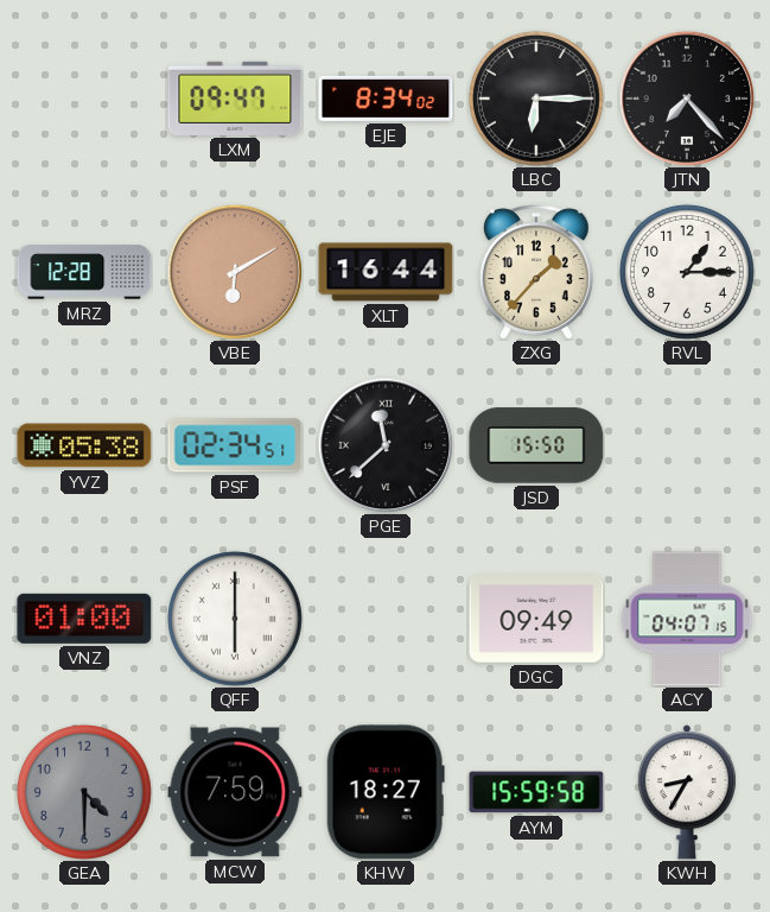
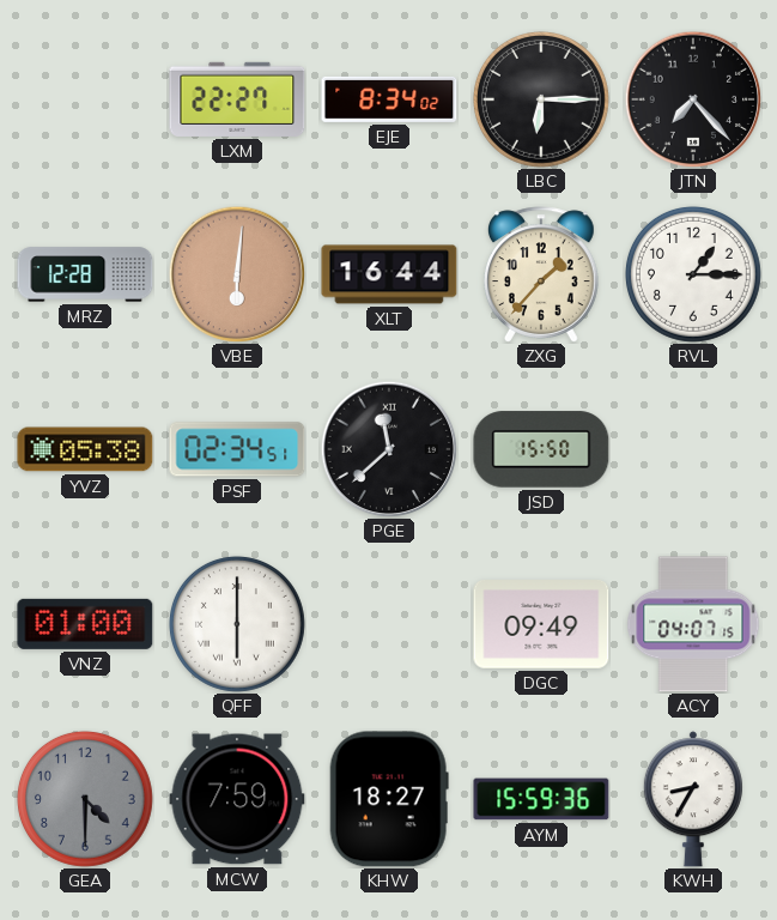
LXM: 09:47 -> 22:27 (237, 99)
VBE: 6:10 -> 6:01 (237, 274)
AYM: 15:59:58 -> 15:59:36 (541, 799)
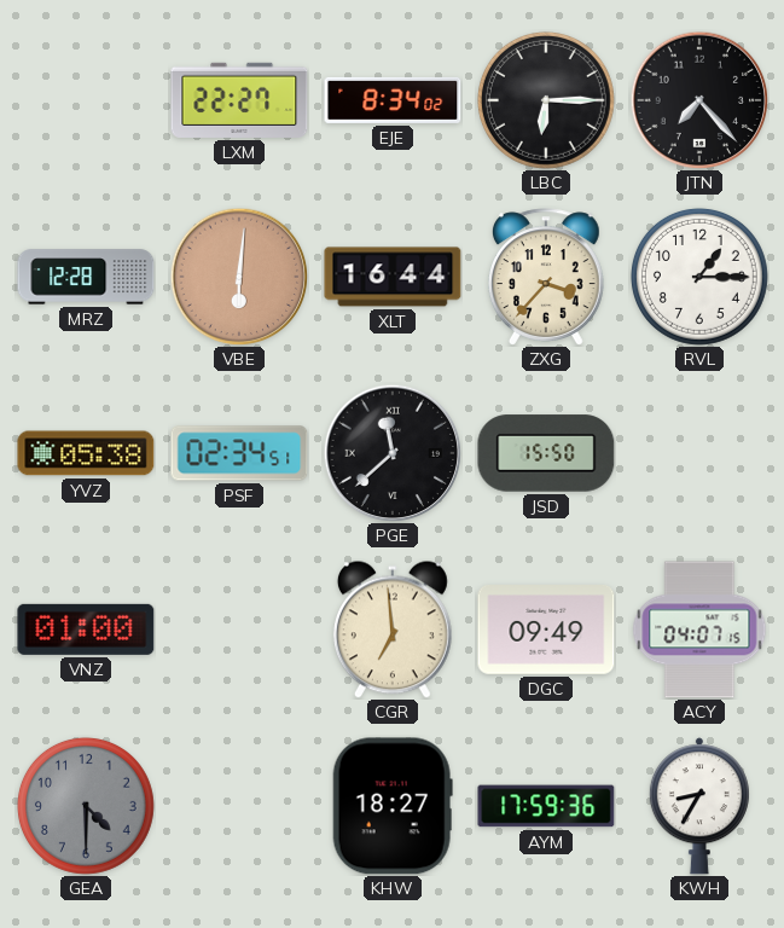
ZXG: 1:37 -> 3:37 (546, 277)
QFF: 6:00 -> none (237, 624)
CGR: none -> 6:59 (393, 630)
MCW: 7:59 -> none (237, 799)
AYM: 15:59 -> 17:59 (546, 806)
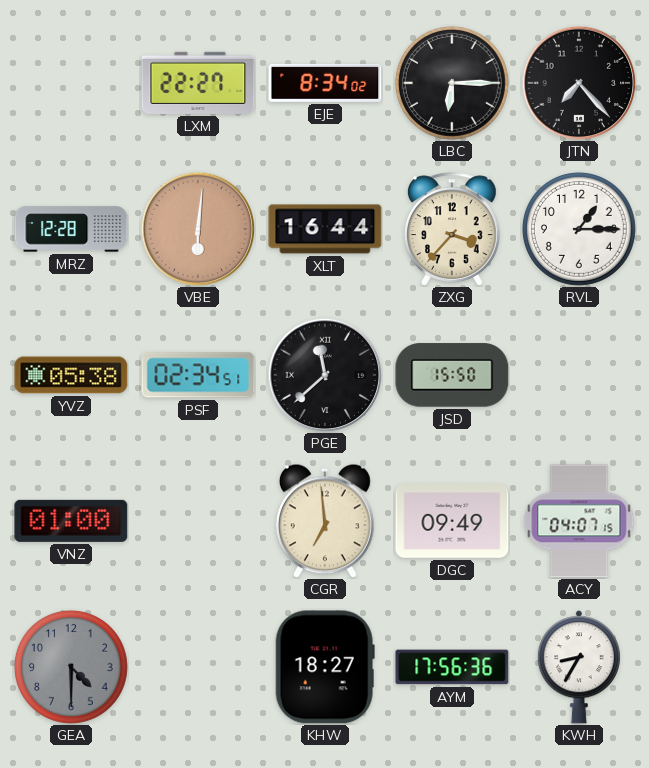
AYM: 17:59 -> 17:56 (452, 667)
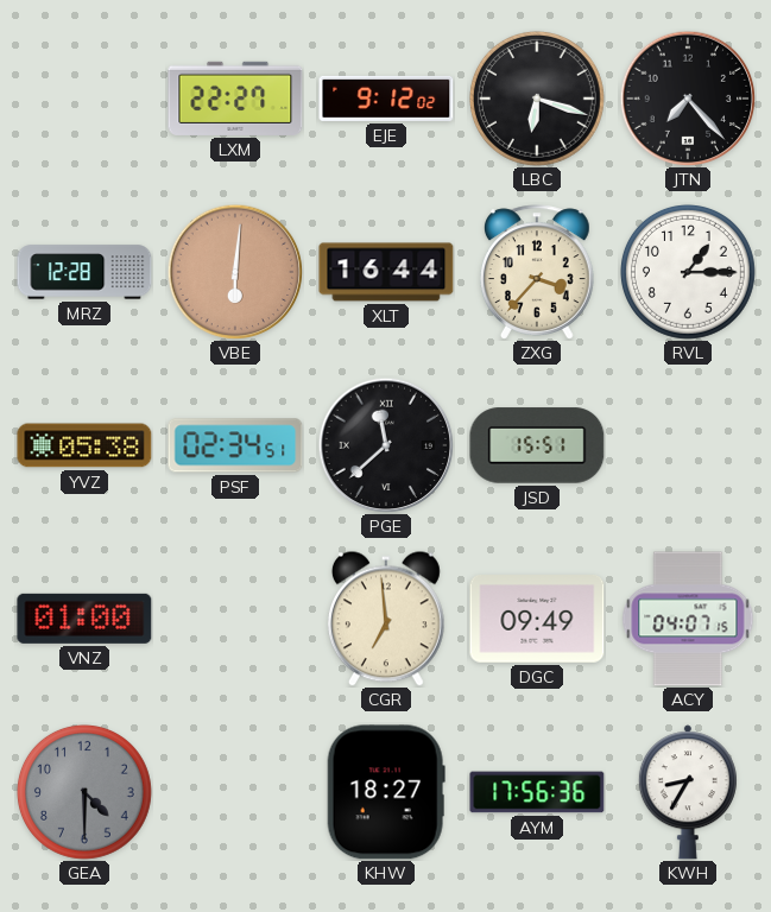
EJE: 8:34 -> 9:12 (386, 99)
LBC: 6:15 -> 6:18 (537, 99)
JSD: 15:50 -> 15:51 (537, 445)
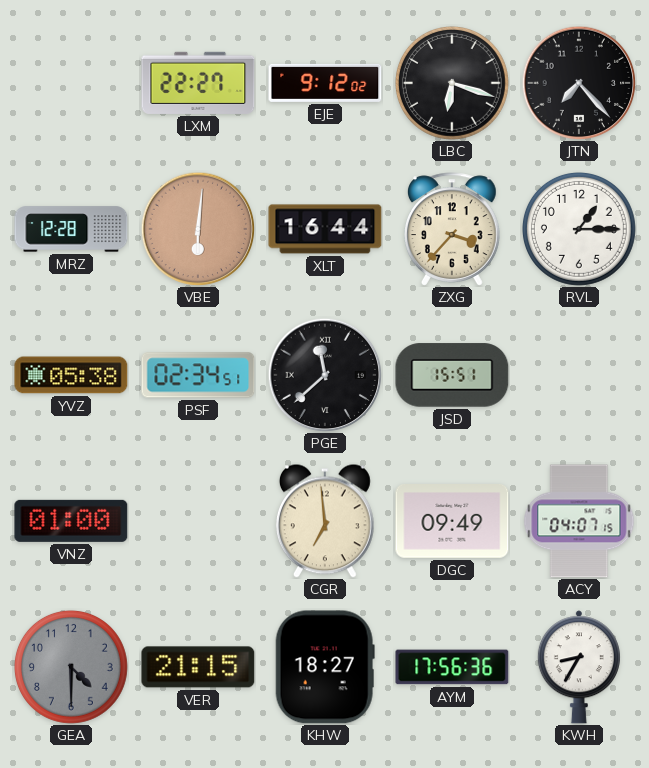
VER: none -> 21:15 (198, 667)
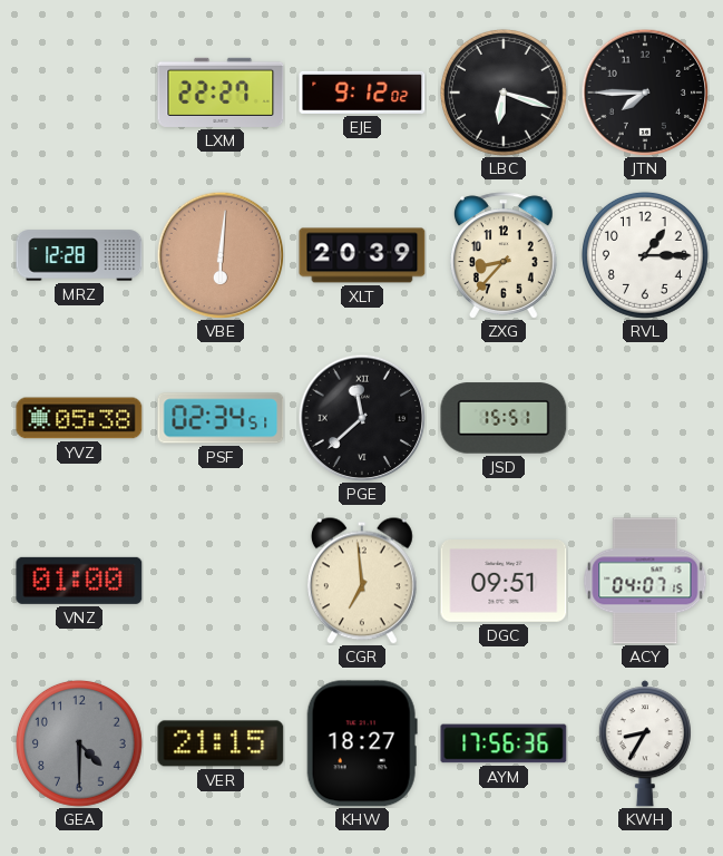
JTN: 7:23 -> 7:45 (645, 93)
XLT: 16:44 -> 20:39 (362, 255)
ZXG: 3:37 -> 8:37 (504, 255)
DGC: 09:49 -> 09:51 (504, 582)
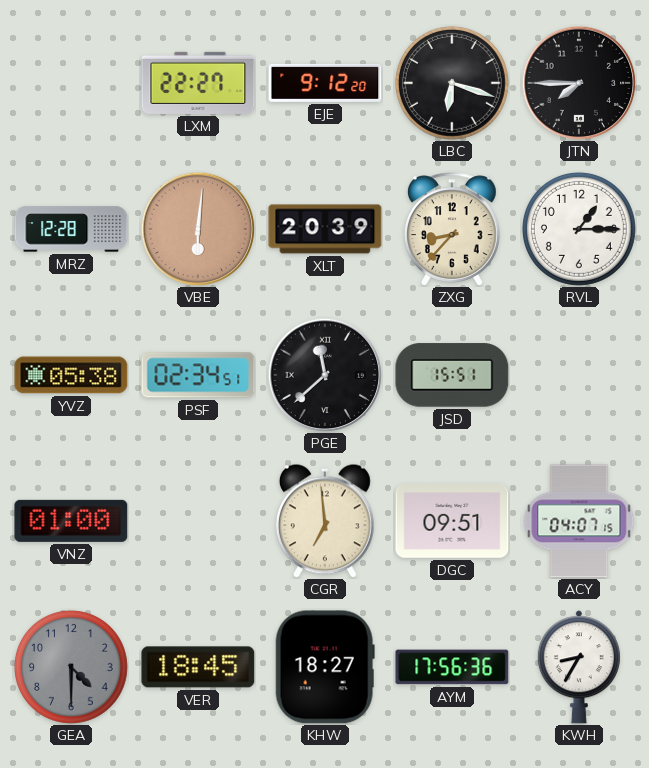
EJE: 9:12:02 -> 9:12:20 (325, 83)
VER: 21:15 -> 18:45 (198, 667)
